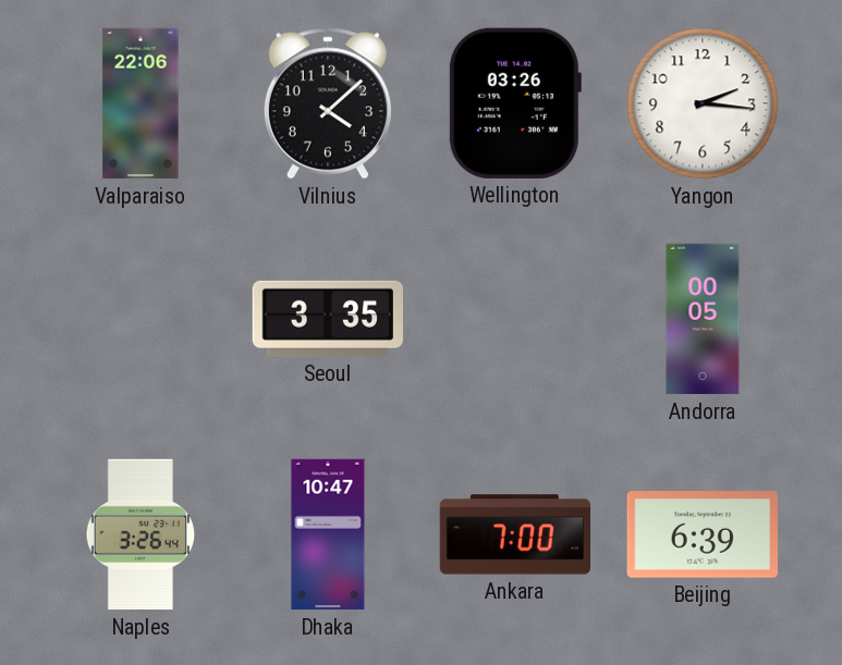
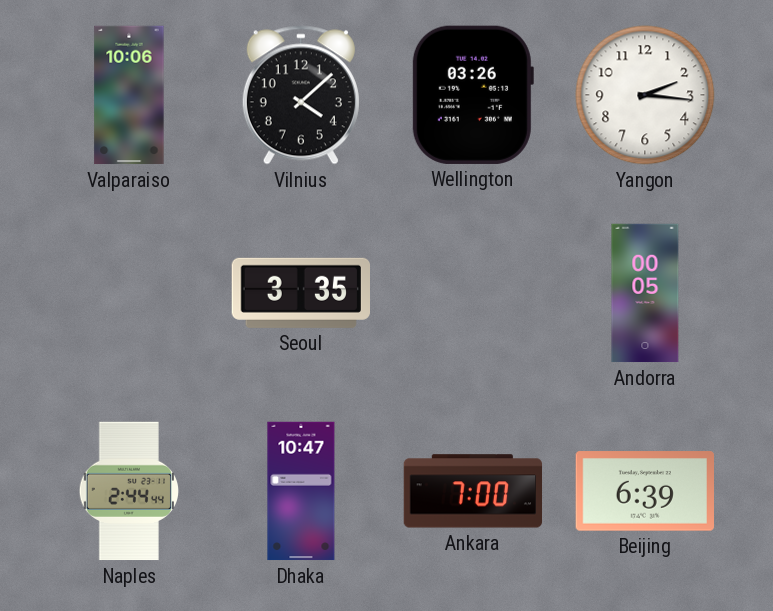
Valparaiso: 22:06 -> 10:06 (129, 95)
Naples: 3:26 -> 2:44 (128, 491)
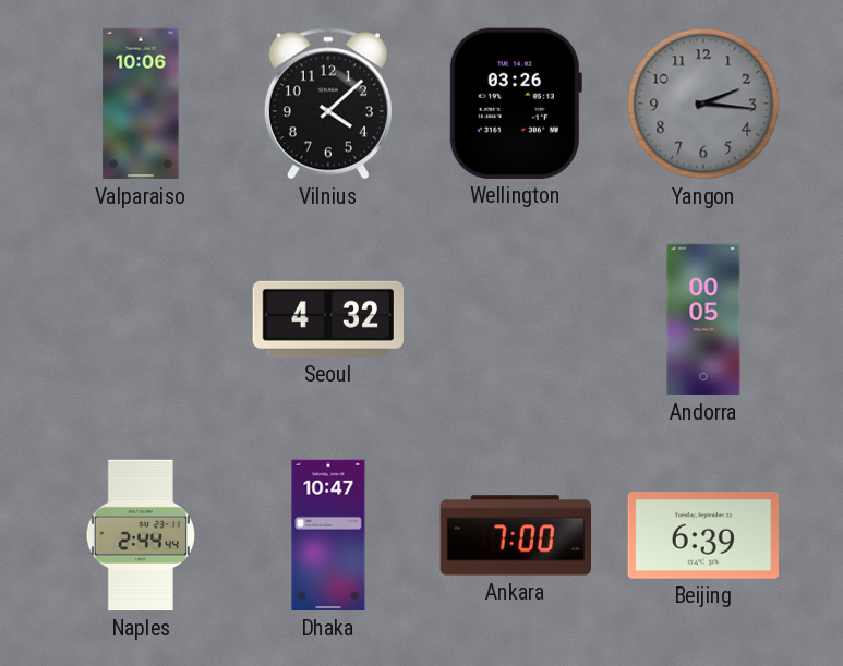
Yangon dial: white -> grey (703, 104)
Seoul: 3:35 -> 4:32 (327, 319)
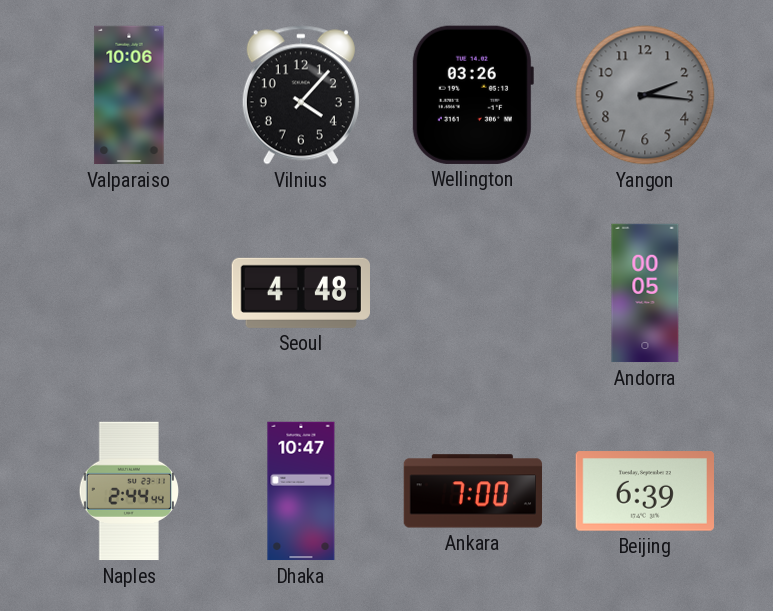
Vilnius: 4:08 -> 4:07 (301, 95)
Seoul: 4:32 -> 4:48 (300, 293)
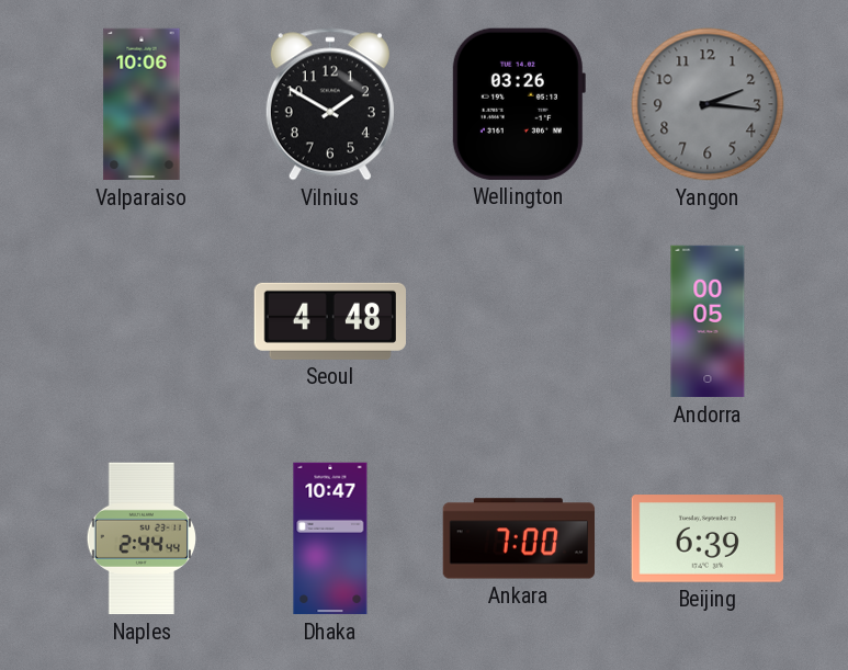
Vilnius: 4:07 -> 1:50 (330, 104)
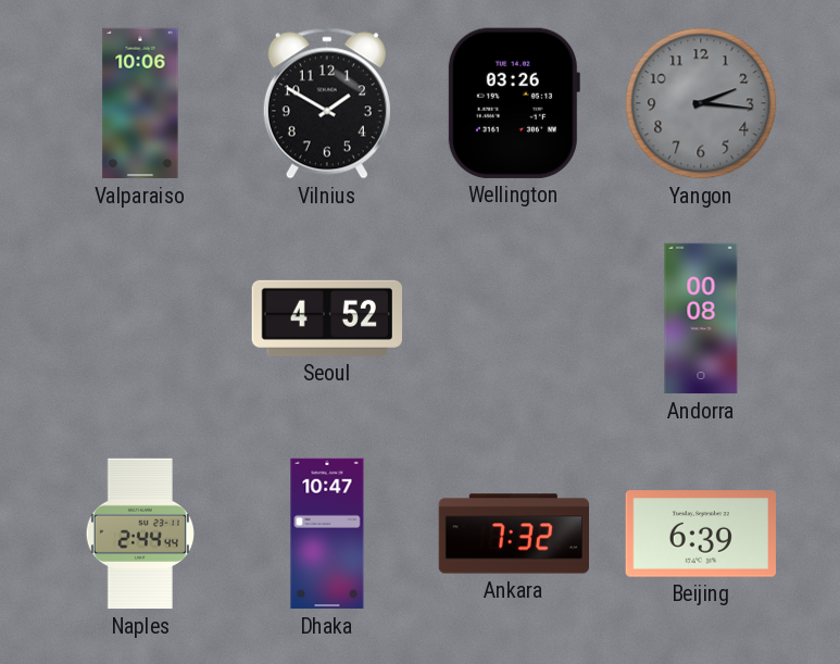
Seoul: 4:48 -> 4:52 (326, 318)
Andorra: 00:05 -> 00:08 (701, 318)
Ankara: 7:00 -> 7:32 (514, 534)
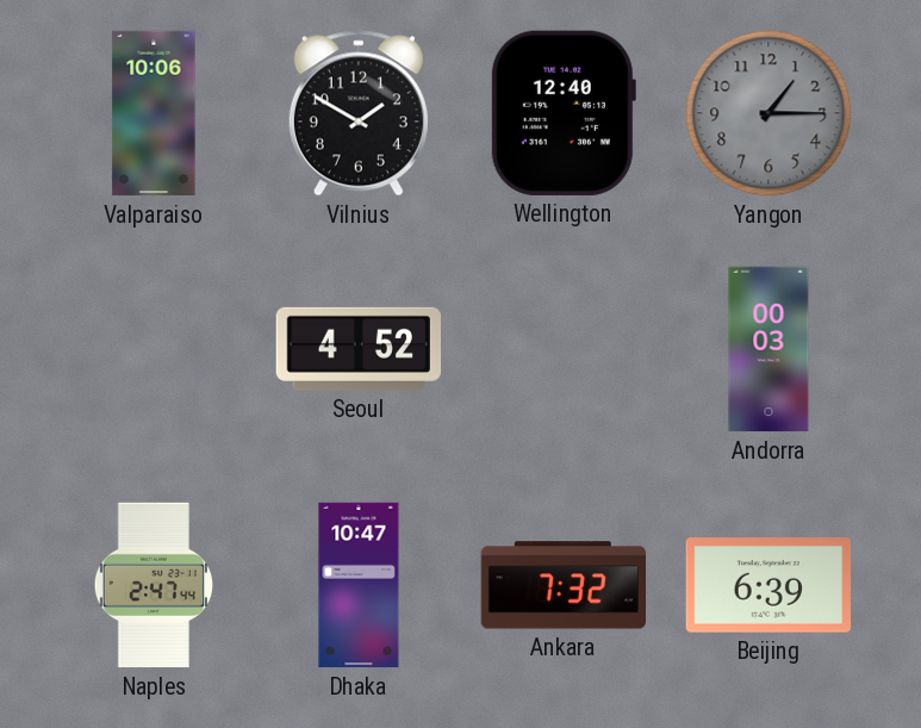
Wellington: 03:26 -> 12:40 (562, 113)
Yangon: 2:16 -> 1:15 (768, 113)
Andorra: 00:08 -> 00:03 (768, 349)
Naples: 2:44 -> 2:47 (153, 585)
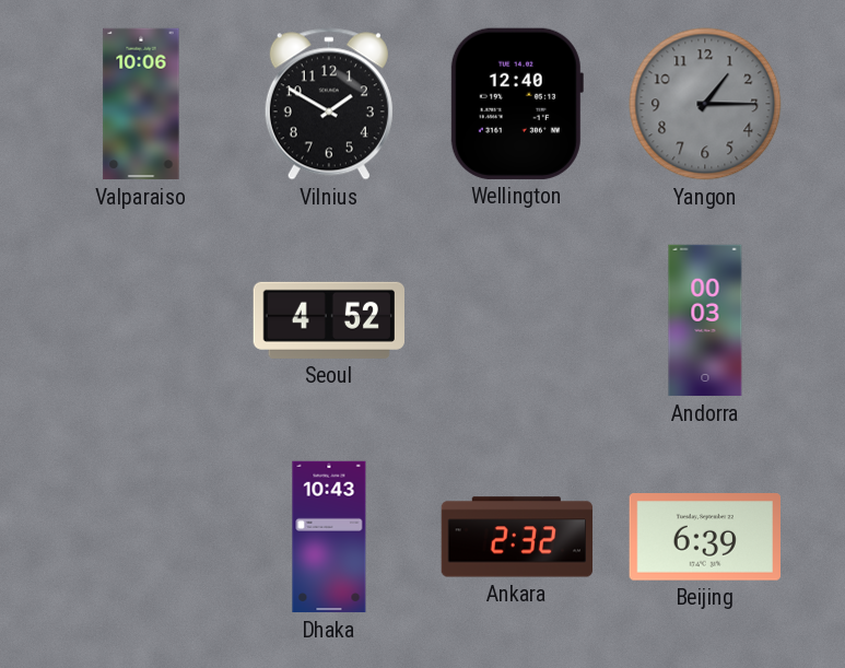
Naples: 2:47 -> none (153, 585)
Dhaka: 10:47 -> 10:43 (329, 537)
Ankara: 7:32 -> 2:32 (517, 537)
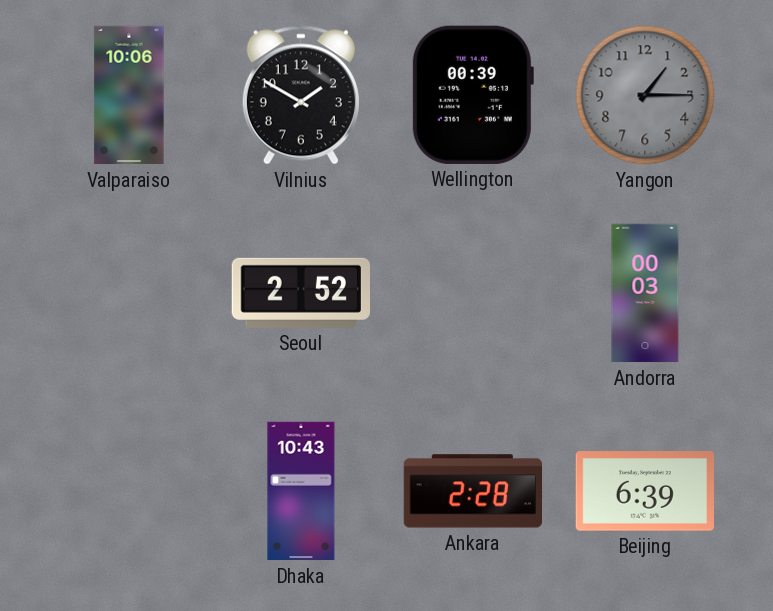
Wellington: 12:40 -> 00:39 (472, 95)
Seoul: 4:52 -> 2:52 (300, 293)
Ankara: 2:32 -> 2:28 (473, 491)
